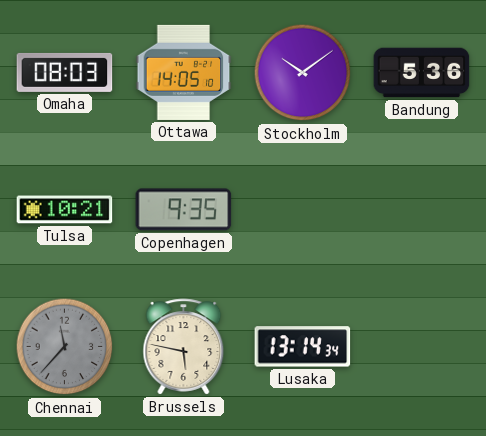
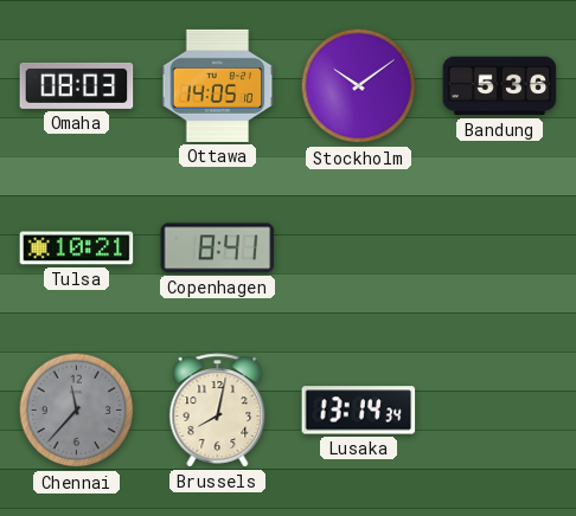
Copenhagen: 9:35 -> 8:41 (218, 249)
Brussels: 5:47 -> 8:02 (218, 411)
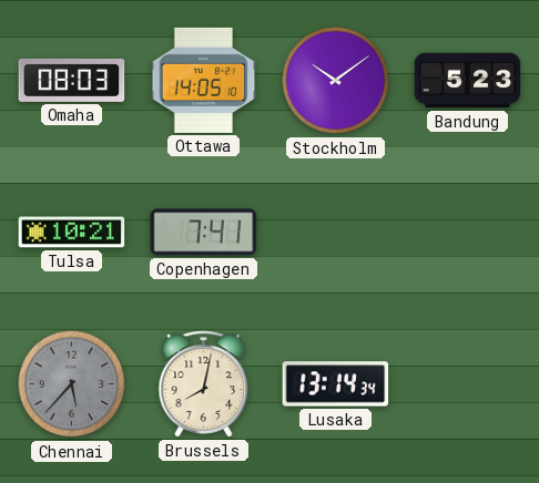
Bandung: 5:36 -> 5:23 (468, 81)
Copenhagen: 8:41 -> 7:41 (204, 233)
Chennai: 11:37 -> 5:37 (72, 384)
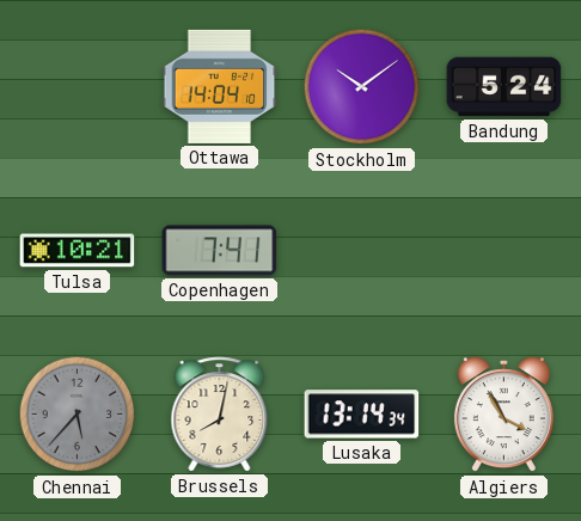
Omaha: 08:03 -> none (72, 80)
Ottawa: 14:05 -> 14:04 (220, 86)
Bandung: 5:23 -> 5:24 (504, 87)
Algiers: none -> 3:55 (503, 415)
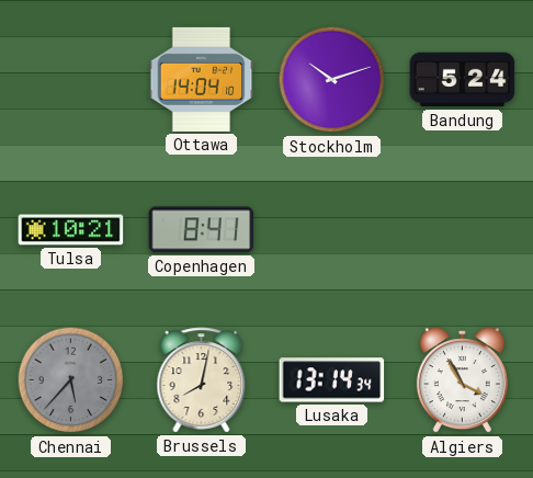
Stockholm: 10:09 -> 10:12 (332, 80)
Copenhagen: 7:41 -> 8:41 (202, 230)
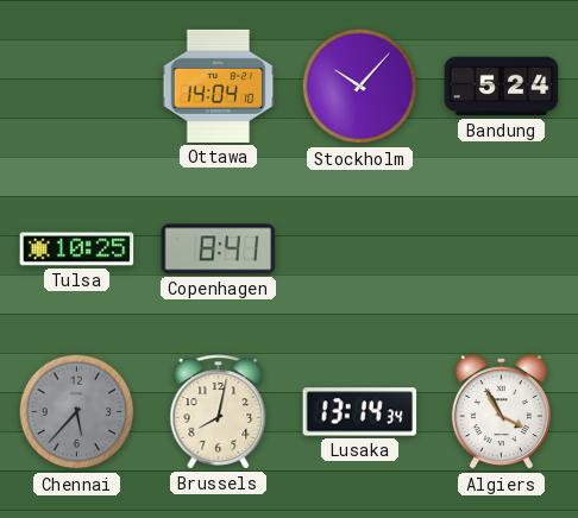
Stockholm: 10:12 -> 10:07 (360, 87)
Tulsa: 10:21 -> 10:25 (77, 249)
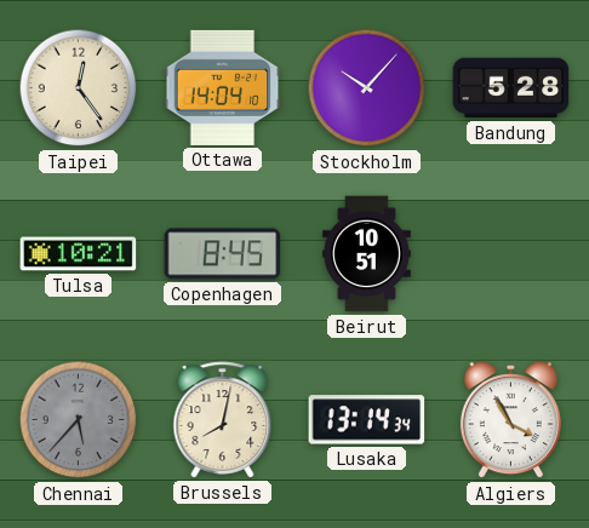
Taipei: none -> 12:24 (79, 88)
Bandung: 5:24 -> 5:28 (511, 88)
Tulsa: 10:25 -> 10:21 (79, 254)
Copenhagen: 8:41 -> 8:45 (223, 254)
Beirut: none -> 10:51 (367, 254)
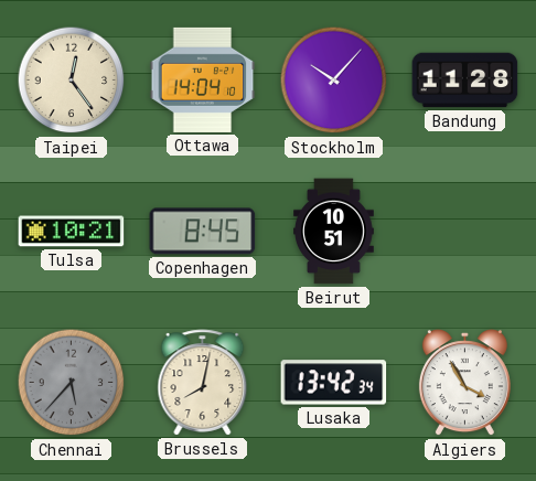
Bandung: 5:28 -> 11:28 (465, 81)
Lusaka: 13:14 -> 13:42 (334, 383)
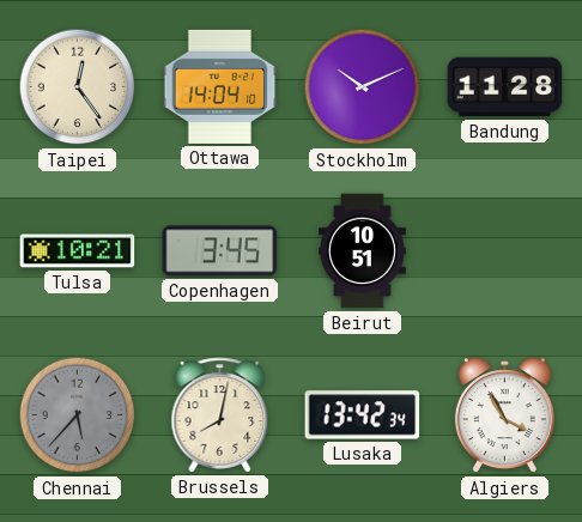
Stockholm: 10:07 -> 10:11 (363, 87)
Copenhagen: 8:45 -> 3:45 (220, 251)
